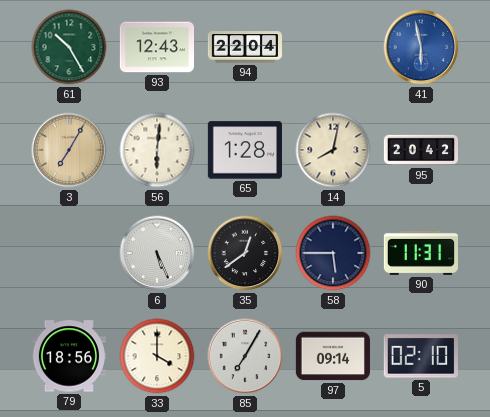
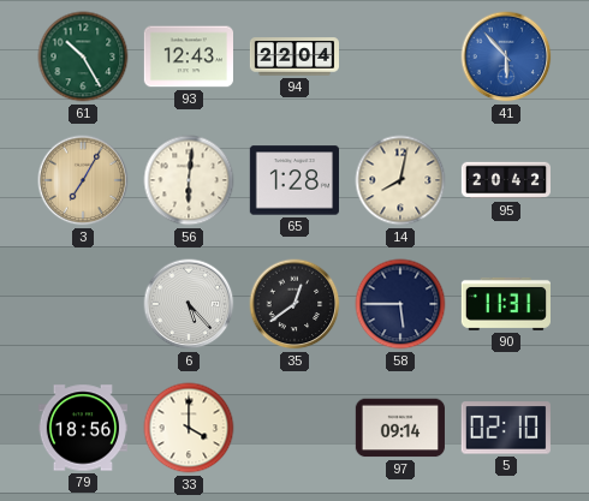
41: 5:58 -> 5:53 (506, 56)
6: 5:26 -> 5:23 (189, 304)
85: 7:05 -> none (245, 356)
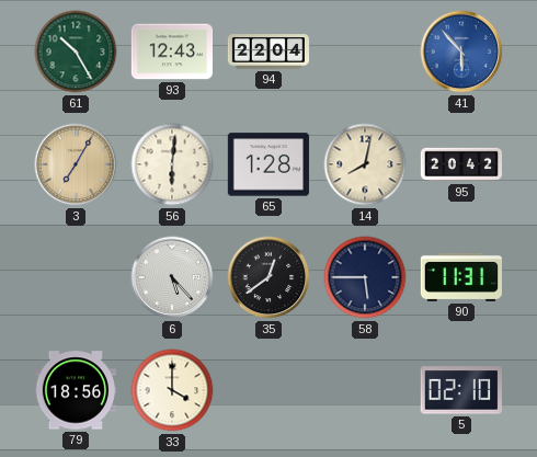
97: 09:14 -> none (399, 428)
